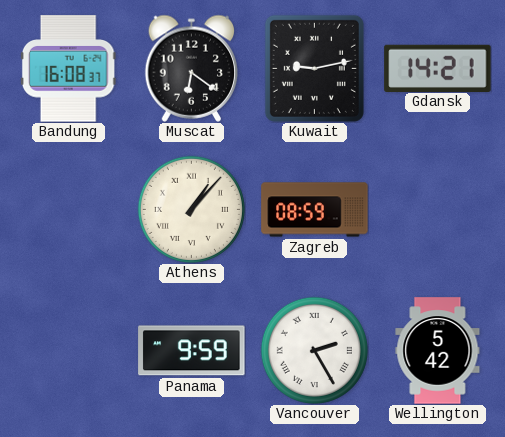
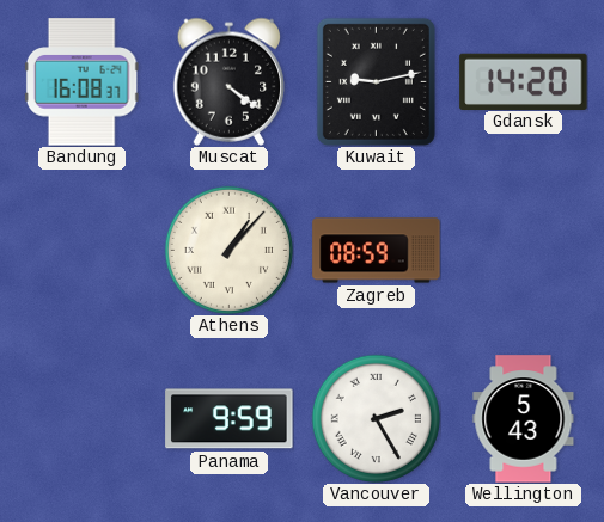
Muscat: 6:21 -> 4:21 (230, 81)
Gdansk: 14:21 -> 14:20 (524, 81)
Wellington: 5:42 -> 5:43 (524, 419)
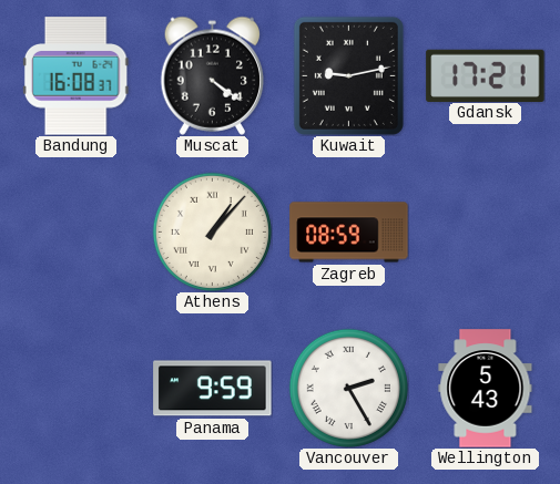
Gdansk: 14:20 -> 17:21 (486, 75)
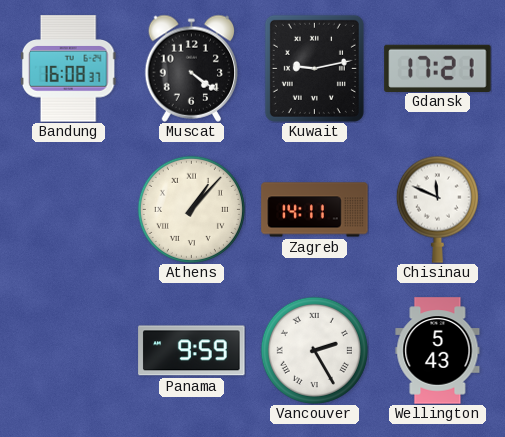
Zagreb: 08:59 -> 14:11 (315, 210)
Chisinau: none -> 11:49 (437, 209)
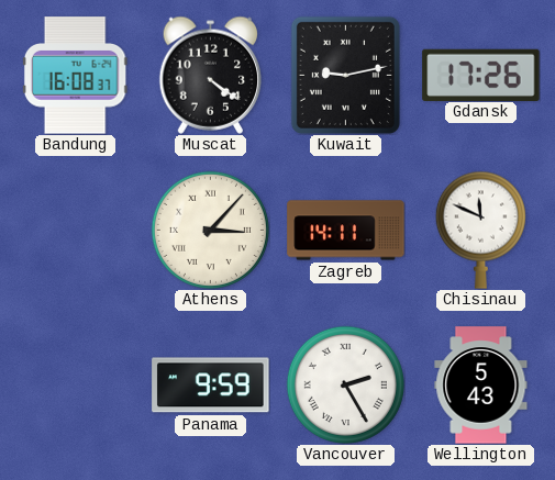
Gdansk: 17:21 -> 17:26 (481, 75)
Athens: 1:07 -> 3:07 (210, 230)
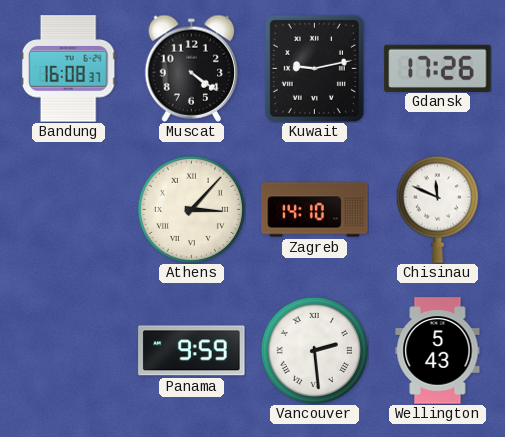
Zagreb: 14:11 -> 14:10 (315, 210)
Vancouver: 2:25 -> 2:29 (314, 350)
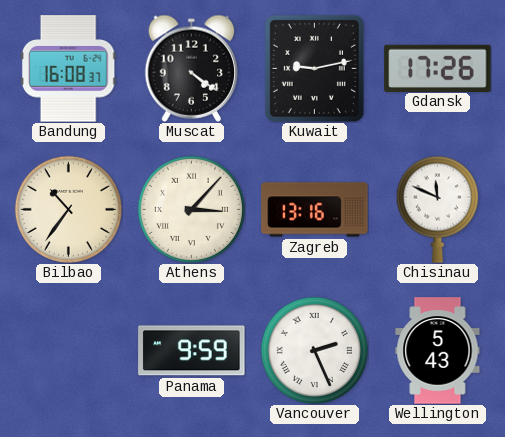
Bilbao: none -> 10:36 (68, 209)
Zagreb: 14:10 -> 13:16 (315, 210)
Vancouver: 2:29 -> 2:26 (314, 350)
